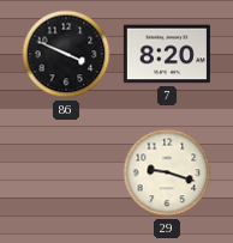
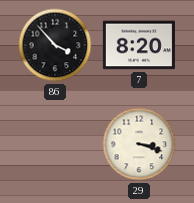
86: 3:49 -> 3:53 (55, 45)
29: 9:18 -> 3:18 (139, 144)
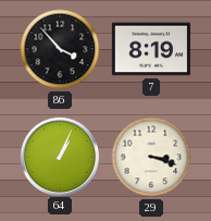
7: 8:20 -> 8:19 (151, 49)
64: none -> 1:04 (59, 156)
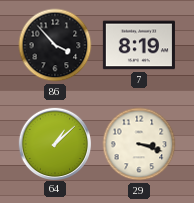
64: 1:04 -> 1:08 (54, 143)
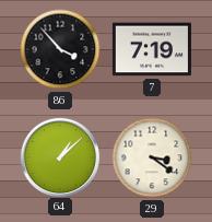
7: 8:19 -> 7:19 (152, 49)
29: 3:18 -> 3:21 (152, 157)
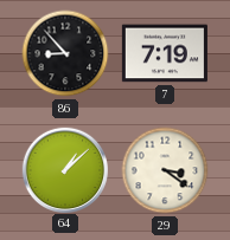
86: 3:53 -> 8:53 (65, 53)
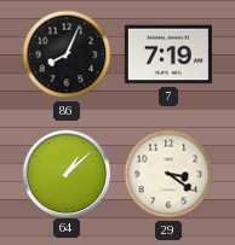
86: 8:53 -> 8:04 (67, 54)
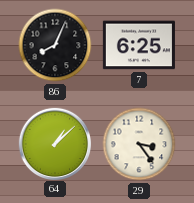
7: 7:19 -> 6:25 (139, 45)
29: 3:21 -> 3:24 (139, 144)
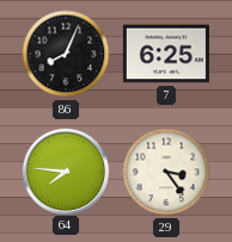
64: 1:08 -> 7:46 (65, 170)
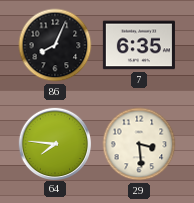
7: 6:25 -> 6:35 (139, 45)
29: 3:24 -> 3:29 (139, 144)
